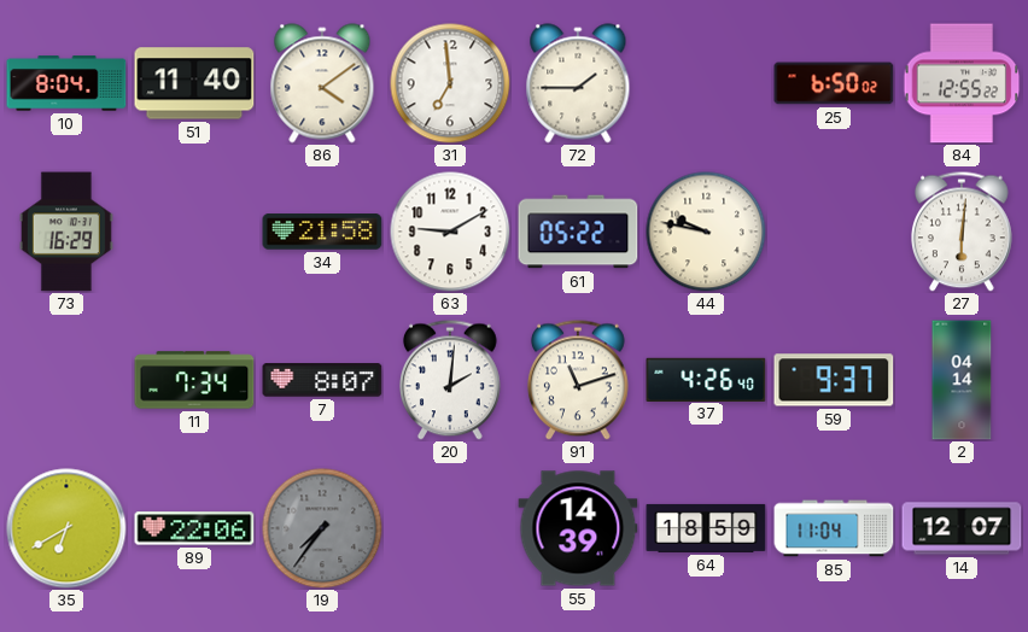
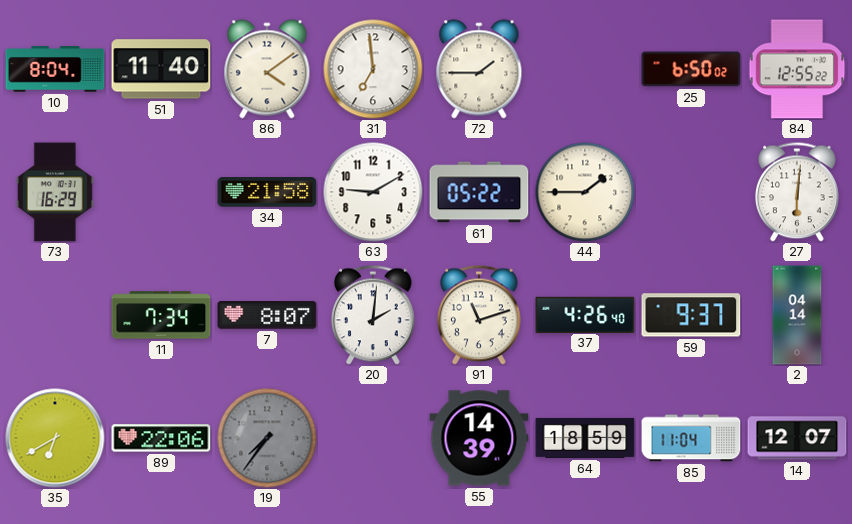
44: 9:47 -> 1:45 (585, 192)
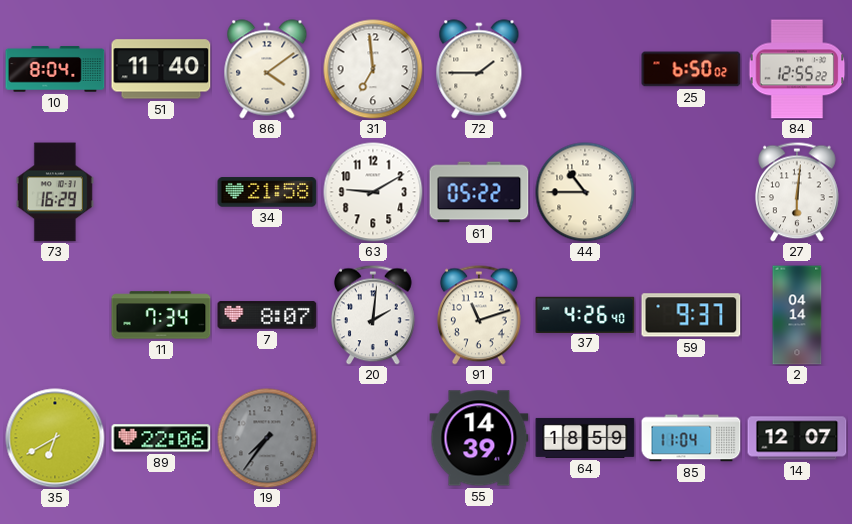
44: 1:45 -> 10:45 (585, 192)
